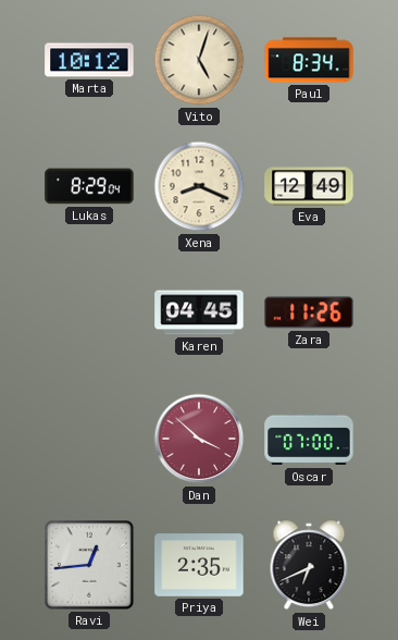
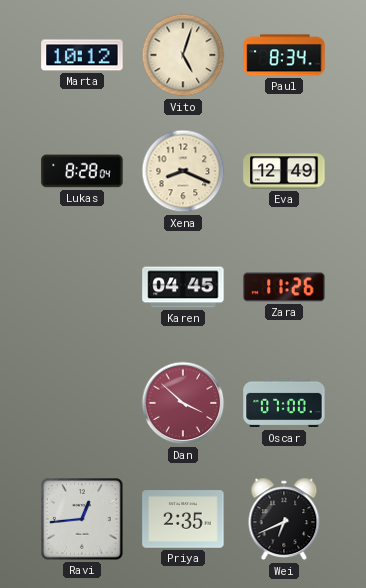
Lukas: 8:29 -> 8:28 (82, 171)
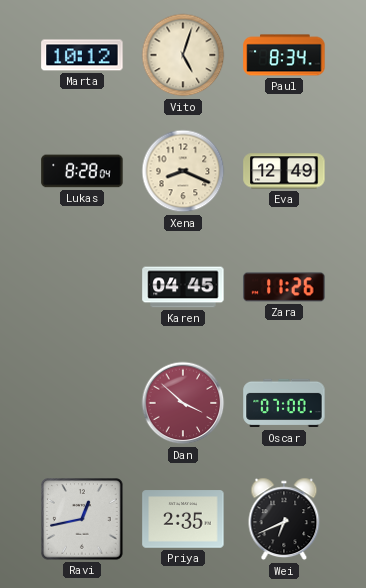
Ravi: 12:44 -> 12:43 (82, 519)
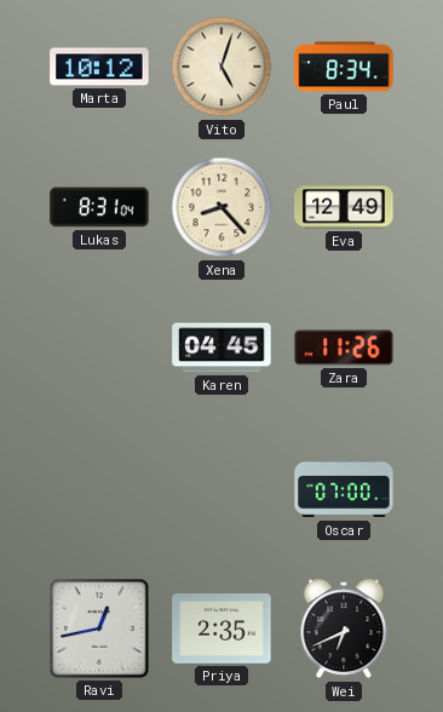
Lukas: 8:28 -> 8:31 (99, 207)
Xena: 8:19 -> 8:23 (221, 207)
Dan: 3:52 -> none (183, 403)
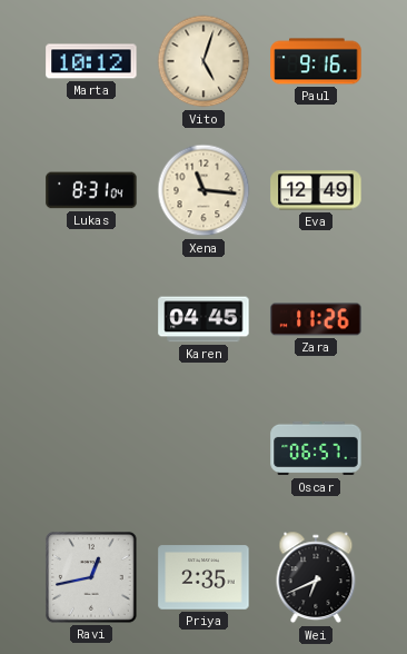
Paul: 8:34 -> 9:16 (316, 61)
Xena: 8:23 -> 11:16 (203, 190)
Oscar: 07:00 -> 06:57 (316, 448)
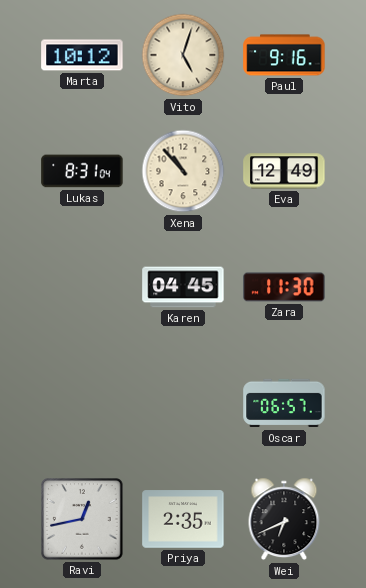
Xena: 11:16 -> 10:53 (183, 171)
Zara: 11:26 -> 11:30 (284, 287)
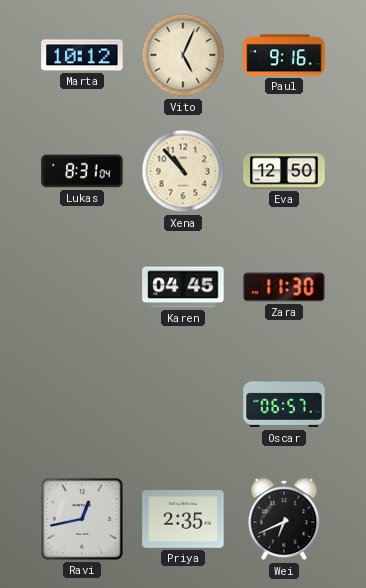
Vito: 5:03 -> 5:04 (183, 55)
Eva: 12:49 -> 12:50 (284, 171)
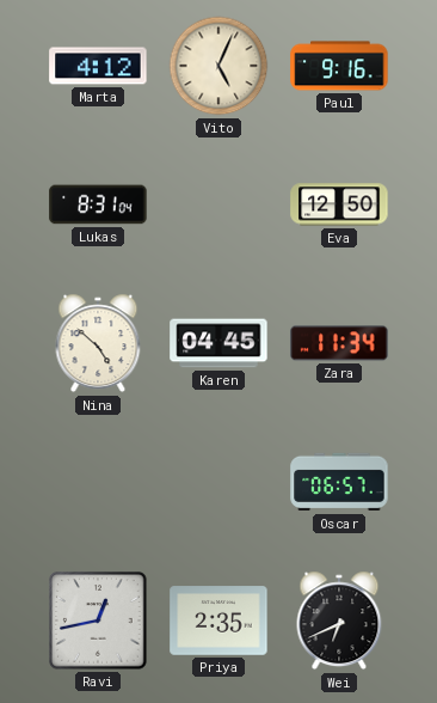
Marta: 10:12 -> 4:12 (98, 66)
Xena: 10:53 -> none (183, 171)
Nina: none -> 4:52 (98, 343)
Zara: 11:30 -> 11:34 (339, 343)
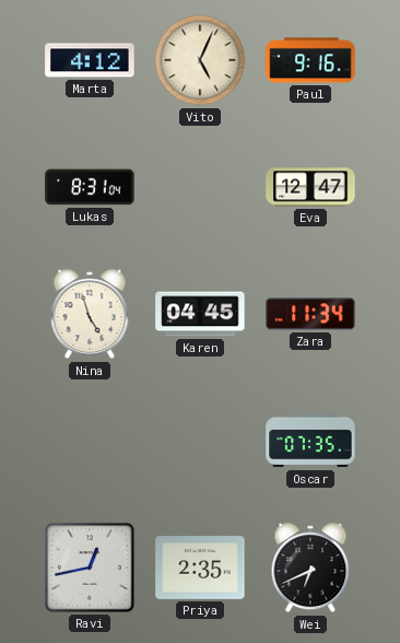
Eva: 12:50 -> 12:47 (310, 187)
Nina: 4:52 -> 4:57 (90, 314)
Oscar: 06:57 -> 07:35 (310, 441)
